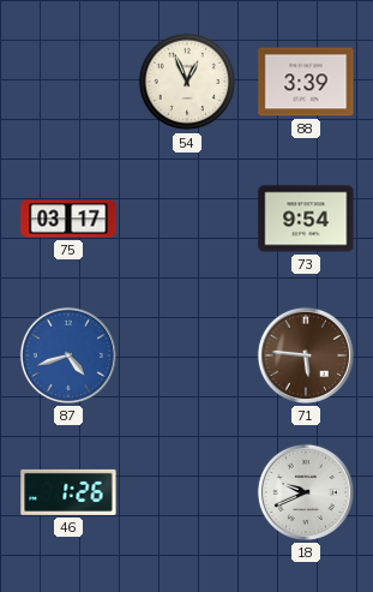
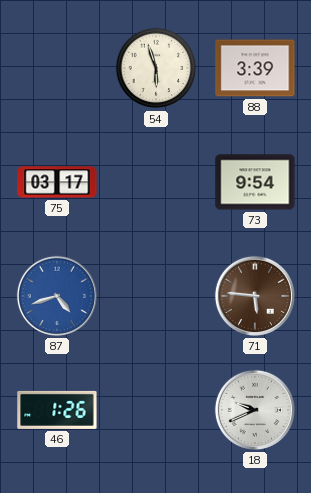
54: 12:56 -> 5:57 (156, 68)
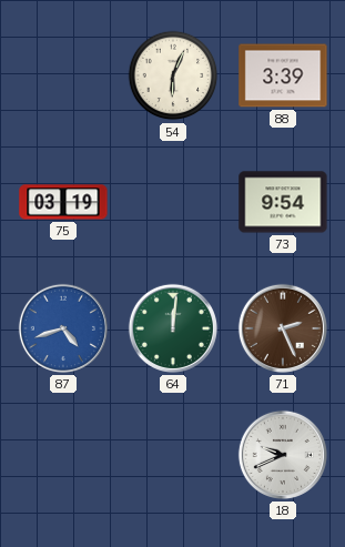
54: 5:57 -> 6:04 (173, 75)
75: 03:17 -> 03:19 (63, 202)
64: none -> 12:01 (173, 328)
71: 5:46 -> 2:26 (283, 328)
46: 1:26 -> none (57, 410)
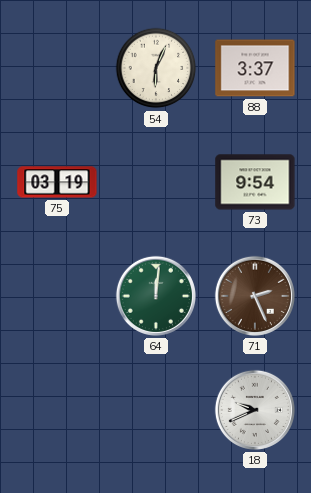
88: 3:39 -> 3:37 (255, 68)
87: 4:42 -> none (63, 328)
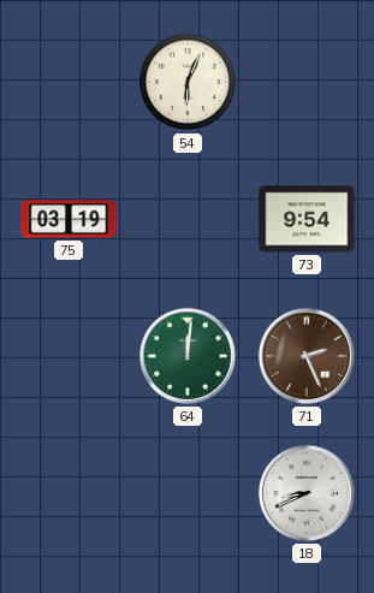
88: 3:37 -> none (255, 68)
18: 9:41 -> 8:41 (307, 493)
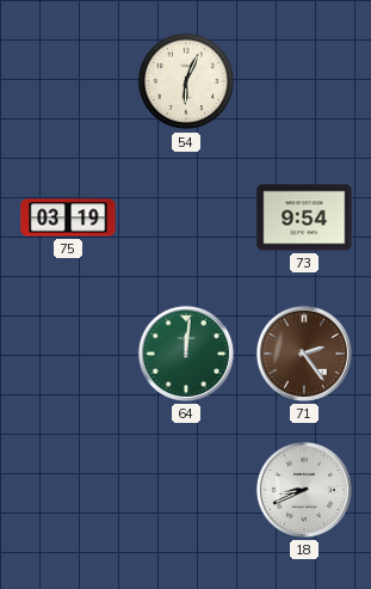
71: 2:26 -> 2:24 (304, 354)
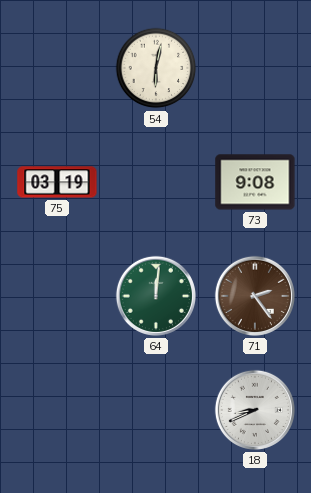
54: 6:04 -> 6:02 (156, 68)
73: 9:54 -> 9:08 (255, 182)
